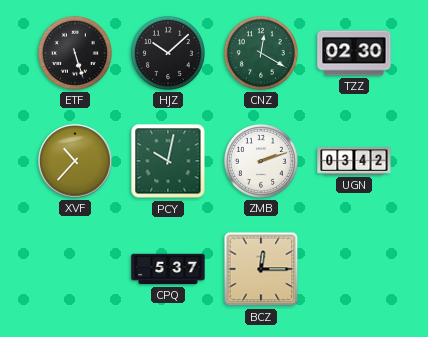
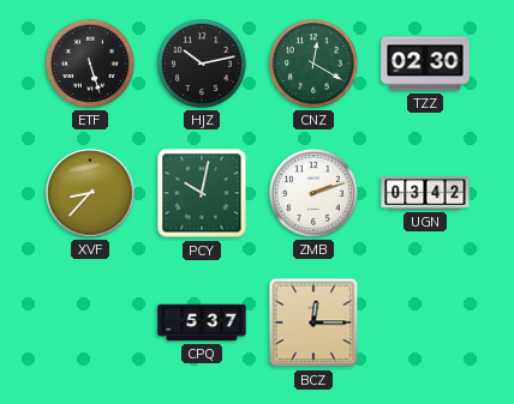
HJZ: 10:08 -> 10:13 (202, 64)
XVF: 10:37 -> 8:37 (90, 193)
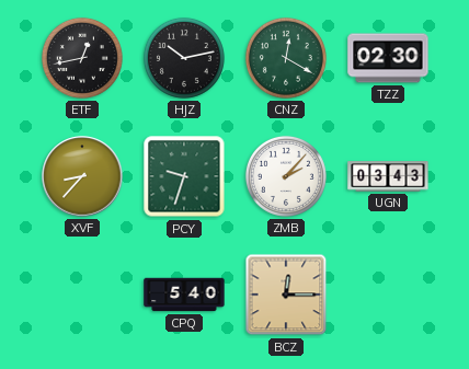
ETF: 5:27 -> 12:43 (82, 58)
PCY: 10:02 -> 9:33 (184, 176)
ZMB: 2:12 -> 2:07 (286, 176)
UGN: 03:42 -> 03:43 (388, 176)
CPQ: 5:37 -> 5:40 (184, 295)
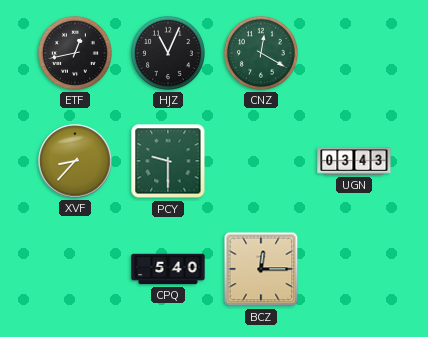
HJZ: 10:13 -> 11:04 (168, 53)
TZZ: 02:30 -> none (388, 58)
PCY: 9:33 -> 9:30 (168, 161)
ZMB: 2:07 -> none (286, 176)
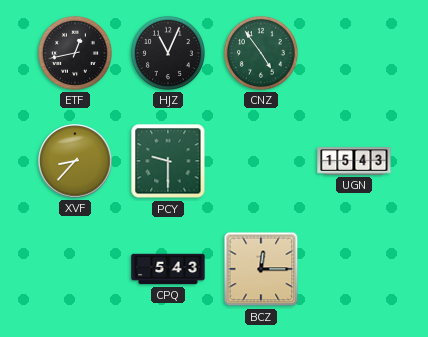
CNZ: 12:20 -> 4:54 (261, 53)
UGN: 03:43 -> 15:43 (354, 161)
CPQ: 5:40 -> 5:43 (168, 269)
